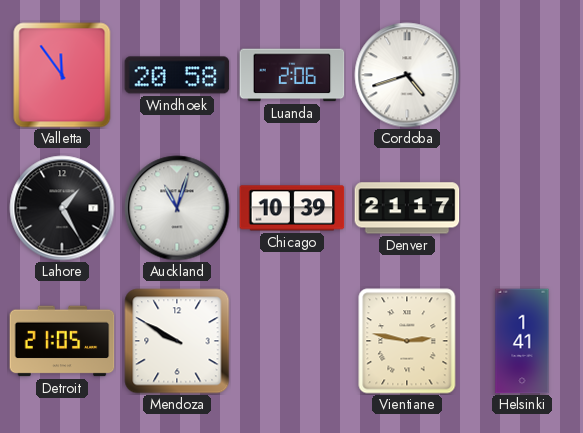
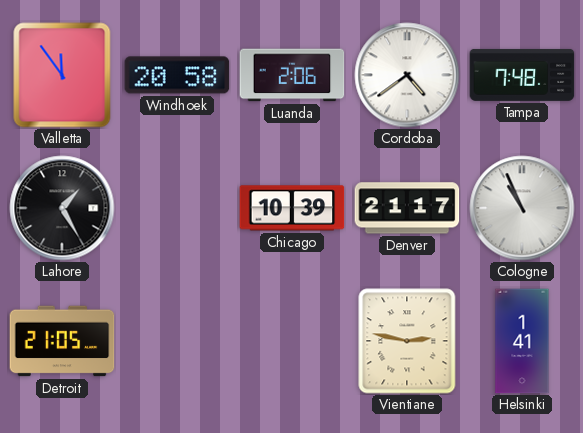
Cordoba: 4:42 -> 4:39 (407, 75)
Tampa: none -> 7:48 (522, 75)
Auckland: 11:03 -> none (177, 208)
Cologne: none -> 10:56 (522, 208)
Mendoza: 9:50 -> none (177, 341)
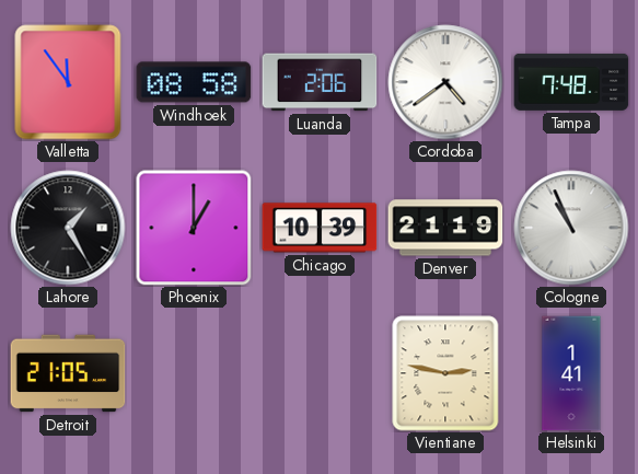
Windhoek: 20:58 -> 08:58 (194, 82)
Phoenix: none -> 1:00 (194, 228)
Denver: 21:17 -> 21:19 (445, 228)
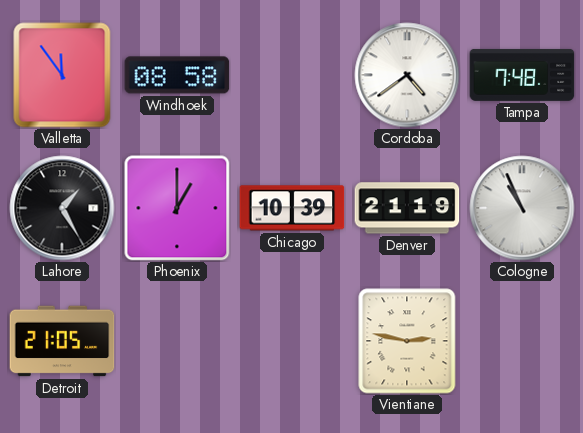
Luanda: 2:06 -> none (320, 82)
Helsinki: 1:41 -> none (571, 373)
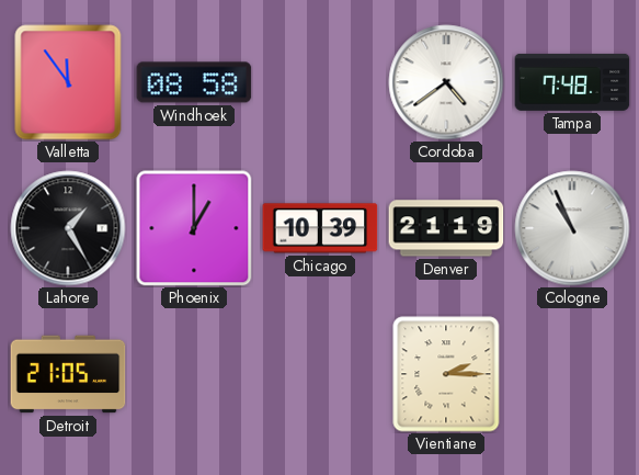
Vientiane: 2:47 -> 2:15 (446, 374)
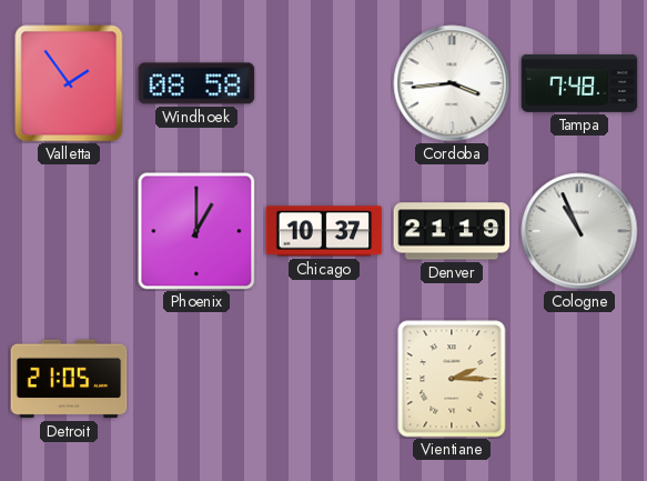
Valletta: 11:54 -> 1:54 (69, 83)
Cordoba: 4:39 -> 3:44 (452, 83)
Lahore: 1:25 -> none (68, 228)
Chicago: 10:39 -> 10:37 (324, 231)
